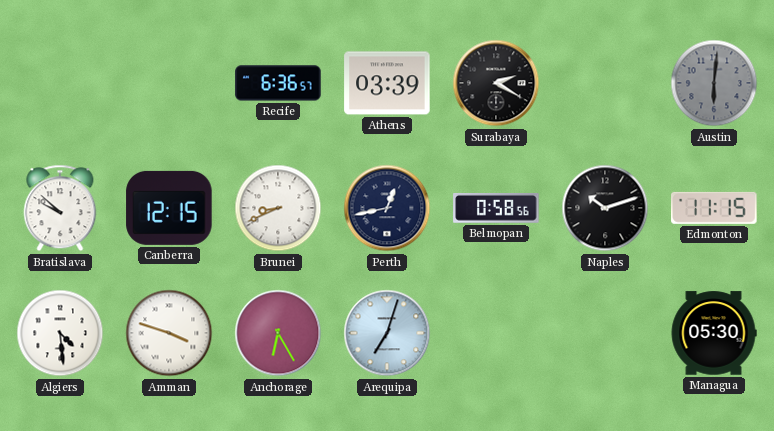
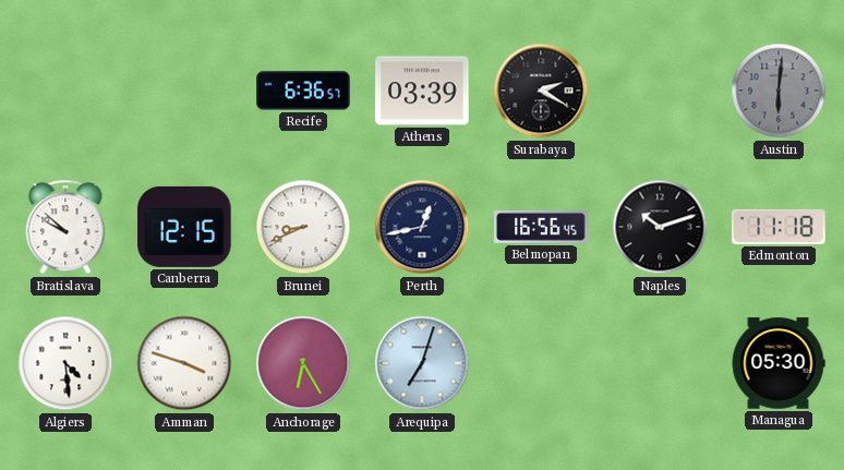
Belmopan: 0:58 -> 16:56 (541, 228)
Edmonton: 11:15 -> 11:18 (779, 227)
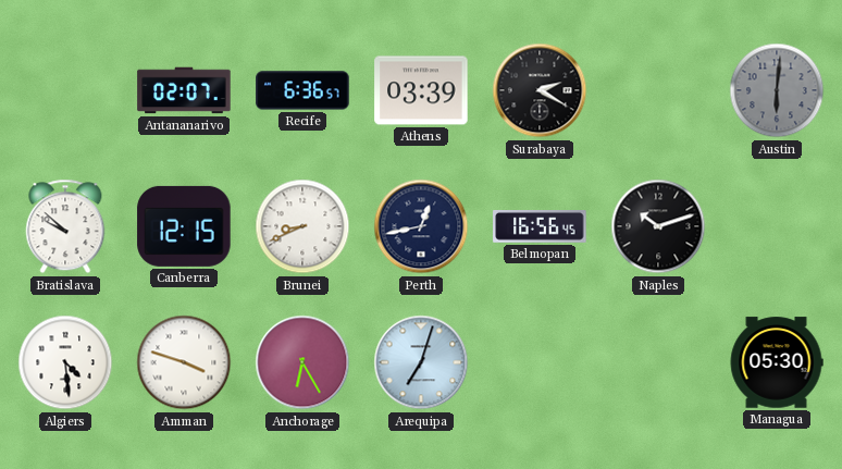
Antananarivo: none -> 02:07 (184, 90)
Edmonton: 11:18 -> none (779, 227)
